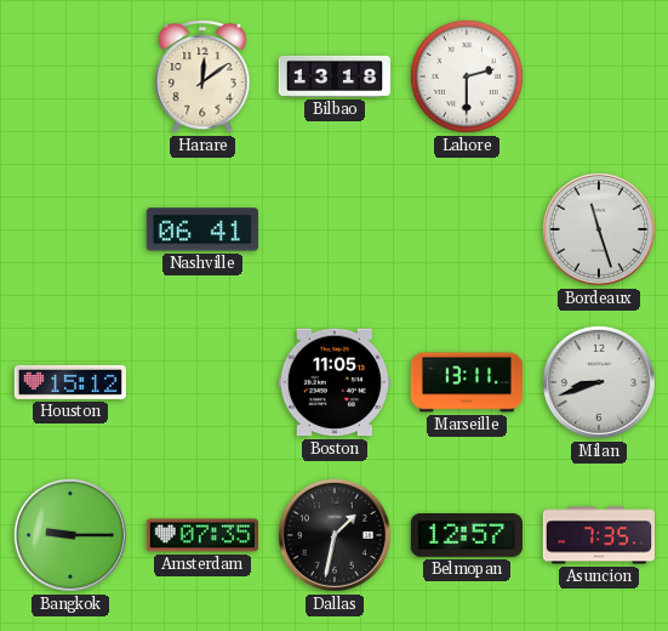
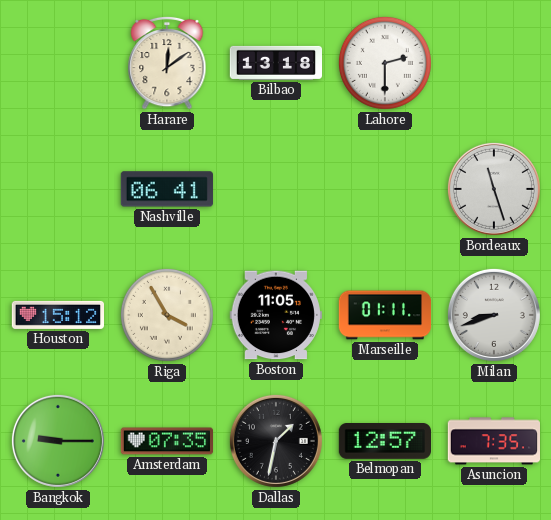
Riga: none -> 3:55 (167, 315)
Marseille: 13:11 -> 01:11 (385, 315)
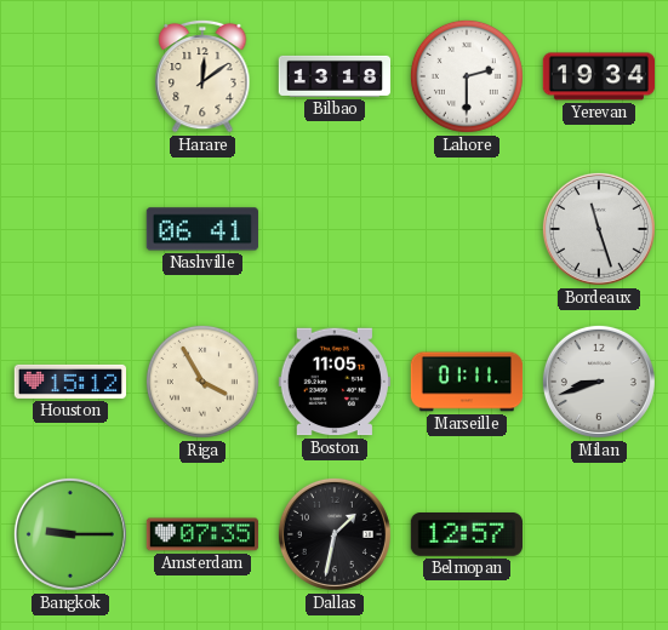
Yerevan: none -> 19:34 (598, 76)
Asuncion: 7:35 -> none (493, 441)
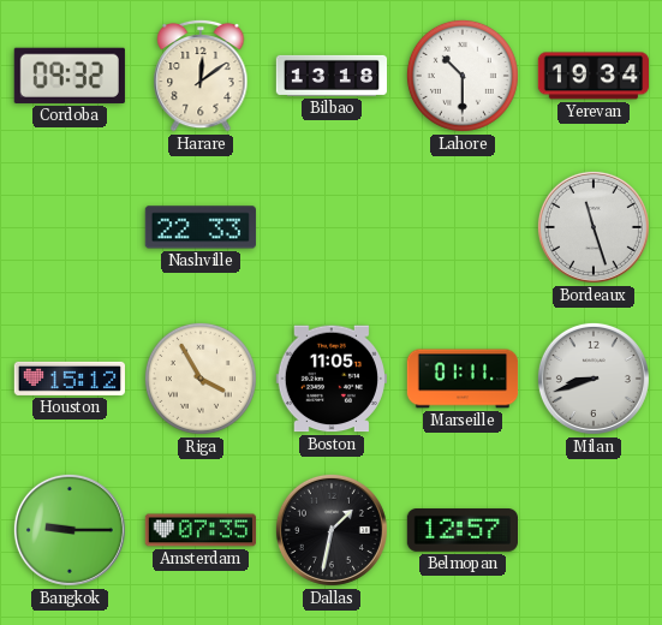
Cordoba: none -> 09:32 (70, 76)
Lahore: 2:30 -> 10:30 (463, 76)
Nashville: 06:41 -> 22:33 (201, 227)
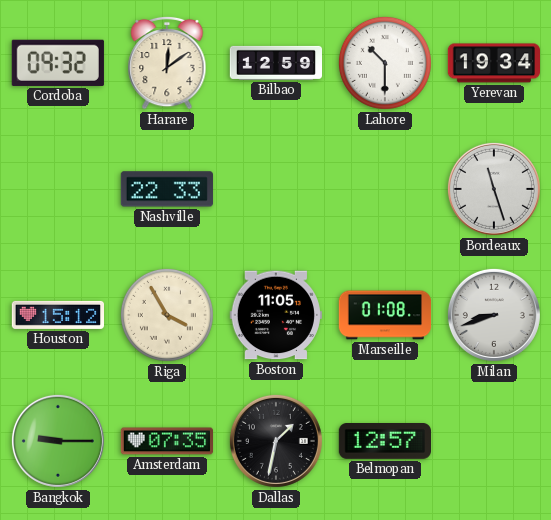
Bilbao: 13:18 -> 12:59 (275, 63)
Marseille: 01:11 -> 01:08 (385, 315)
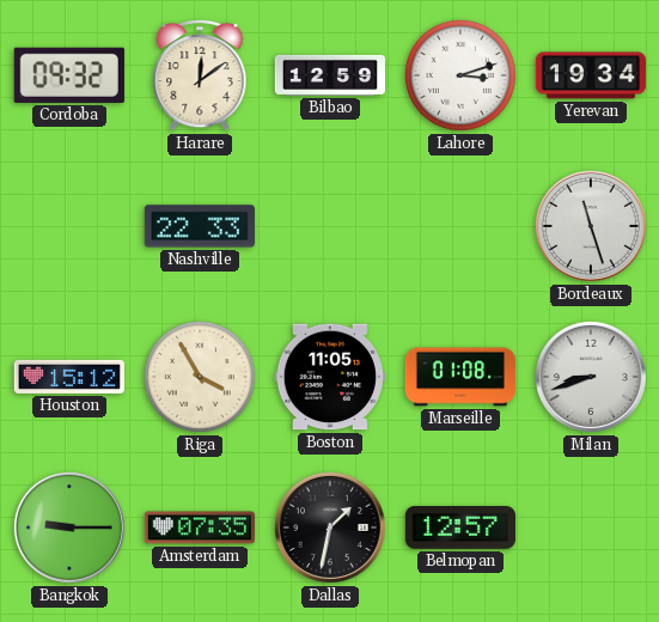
Lahore: 10:30 -> 3:12 (460, 75)
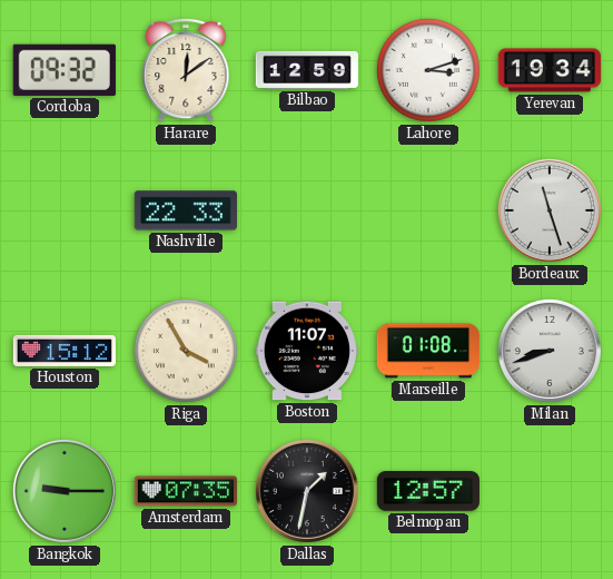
Boston: 11:05 -> 11:07 (307, 351)
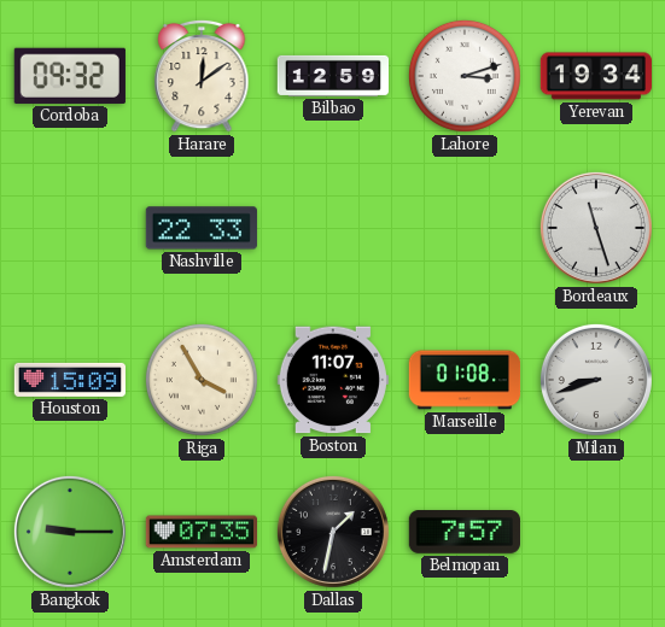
Houston: 15:12 -> 15:09 (69, 380)
Belmopan: 12:57 -> 7:57 (463, 533)
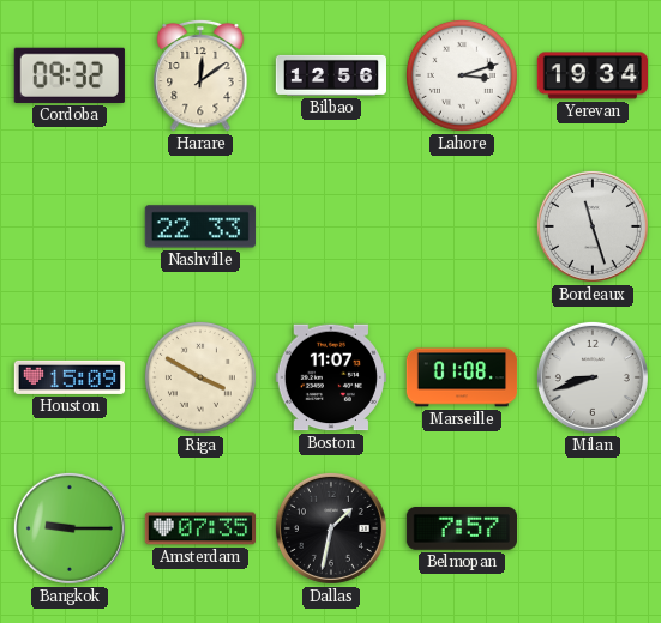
Bilbao: 12:59 -> 12:56 (330, 75)
Riga: 3:55 -> 3:50 (200, 377)
